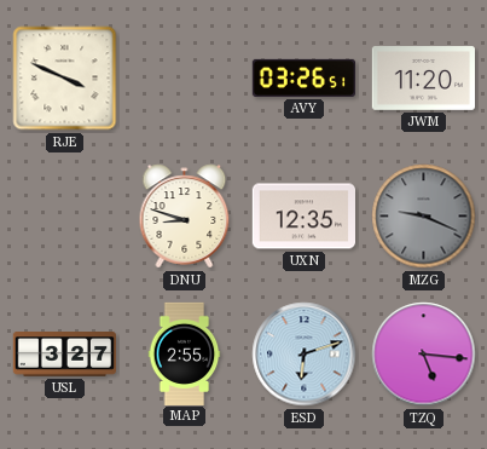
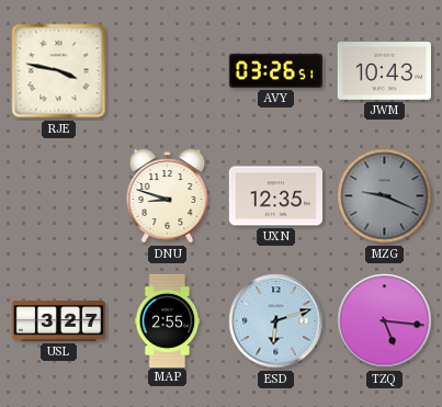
RJE: 3:49 -> 3:47 (59, 71)
JWM: 11:20 -> 10:43 (384, 71)
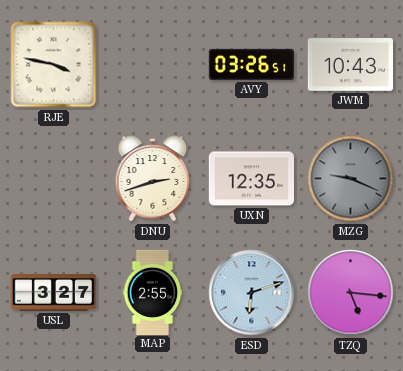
DNU: 8:48 -> 2:42 (153, 179)
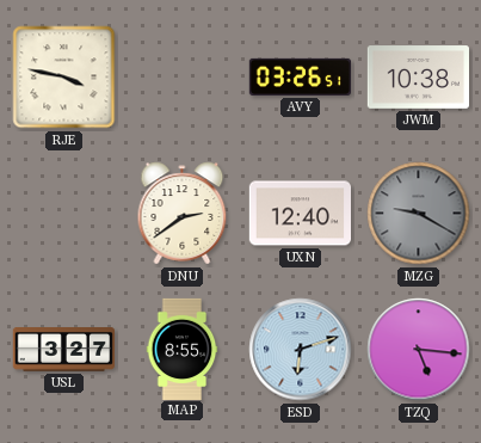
JWM: 10:43 -> 10:38 (418, 78)
DNU: 2:42 -> 2:39 (183, 214)
UXN: 12:35 -> 12:40 (300, 214)
MZG: 9:19 -> 9:20 (419, 214)
MAP: 2:55 -> 8:55 (183, 349)
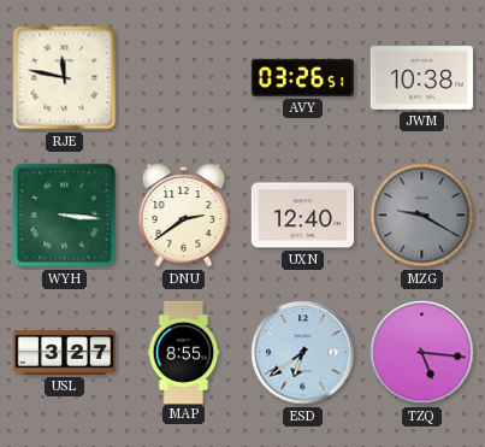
RJE: 3:47 -> 11:47 (65, 78)
WYH: none -> 3:16 (65, 216)
ESD: 6:12 -> 6:39 (303, 353)
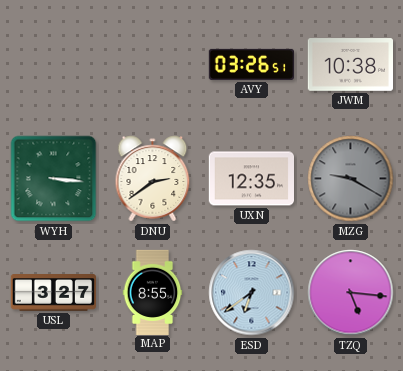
RJE: 11:47 -> none (65, 78)
UXN: 12:40 -> 12:35 (251, 179)
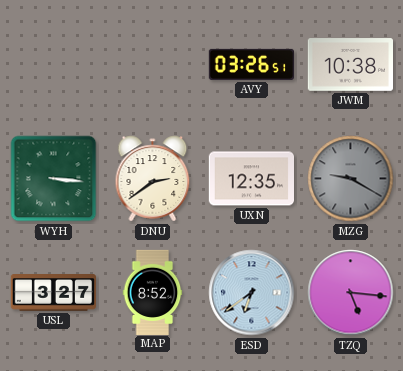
MAP: 8:55 -> 8:52 (153, 292)
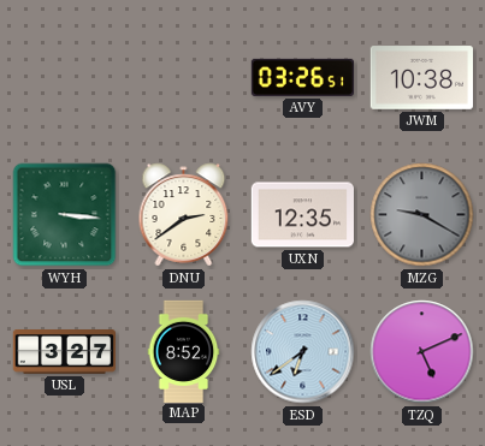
TZQ: 5:16 -> 5:11 (422, 352)
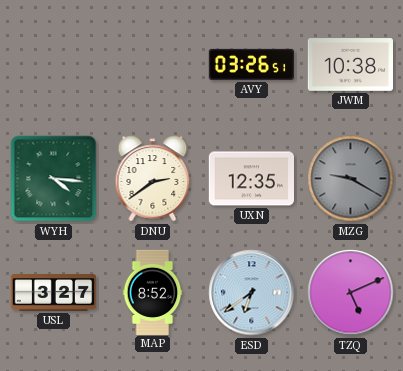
WYH: 3:16 -> 4:16 (54, 179)
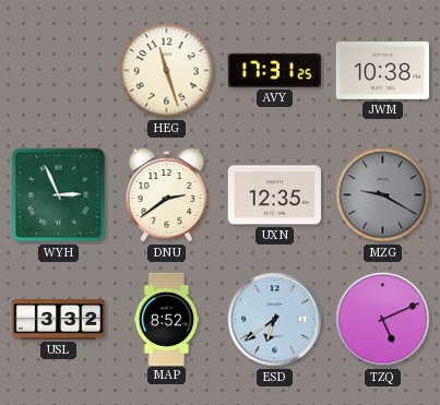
HEG: none -> 11:27 (167, 71)
AVY: 03:26 -> 17:31 (274, 70)
WYH: 4:16 -> 2:56 (59, 195)
USL: 3:27 -> 3:32 (58, 320)
